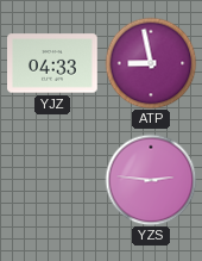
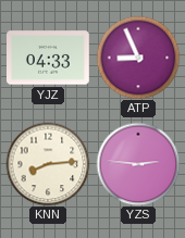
ATP: 8:58 -> 8:56 (138, 58)
KNN: none -> 8:14 (48, 164)
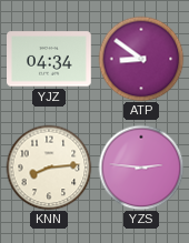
YJZ: 04:33 -> 04:34 (50, 59)
ATP: 8:56 -> 8:51 (141, 59)
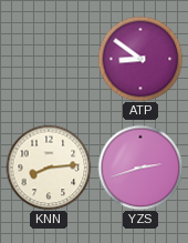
YJZ: 04:34 -> none (50, 59)
YZS: 2:46 -> 2:42 (140, 168)
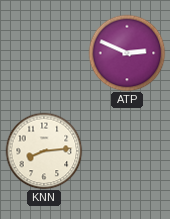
ATP: 8:51 -> 2:49 (127, 53)
YZS: 2:42 -> none (140, 168)
